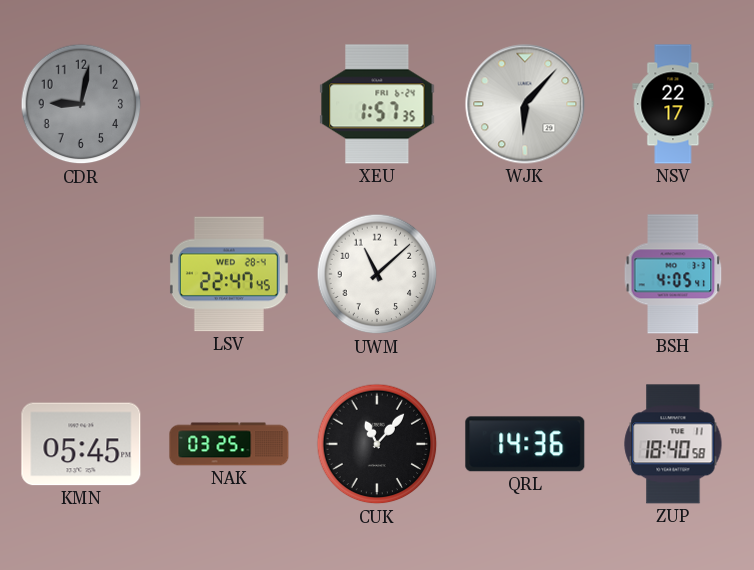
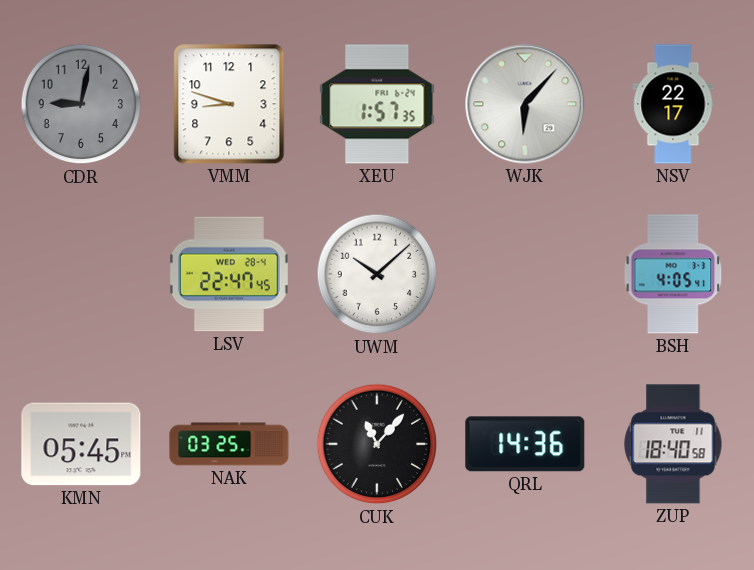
VMM: none -> 8:48 (229, 104)
UWM: 11:08 -> 10:08 (377, 274)
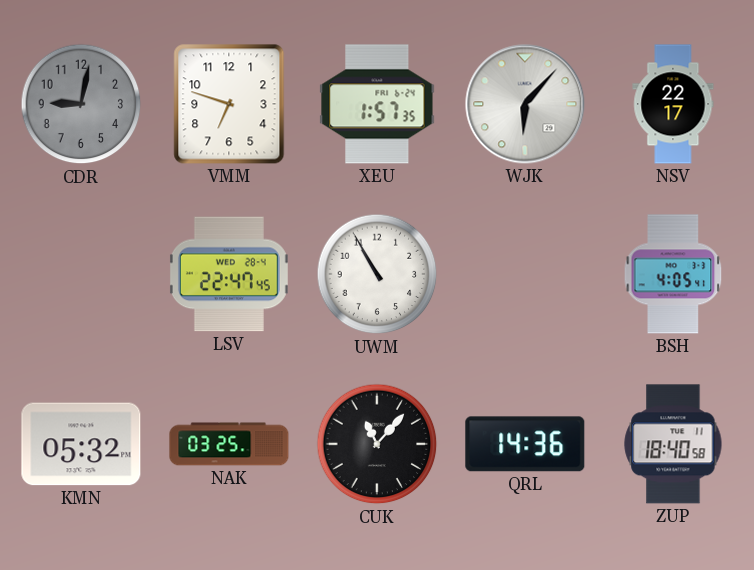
VMM: 8:48 -> 6:48 (229, 104)
UWM: 10:08 -> 10:55 (377, 274)
KMN: 05:45 -> 05:32 (81, 444)
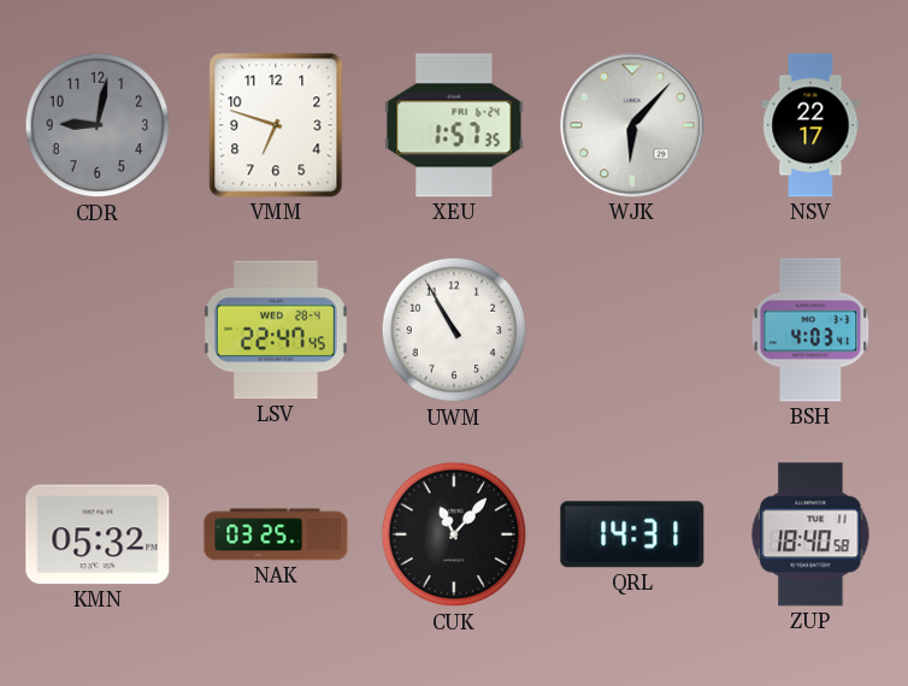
BSH: 4:05 -> 4:03 (810, 330)
QRL: 14:36 -> 14:31 (632, 534)
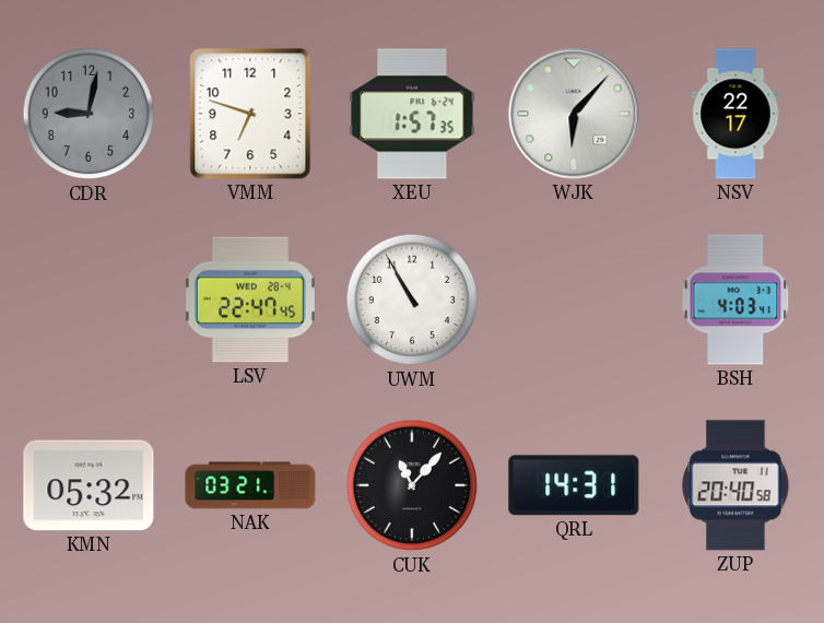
NAK: 03:25 -> 03:21 (250, 485)
ZUP: 18:40 -> 20:40 (735, 485)
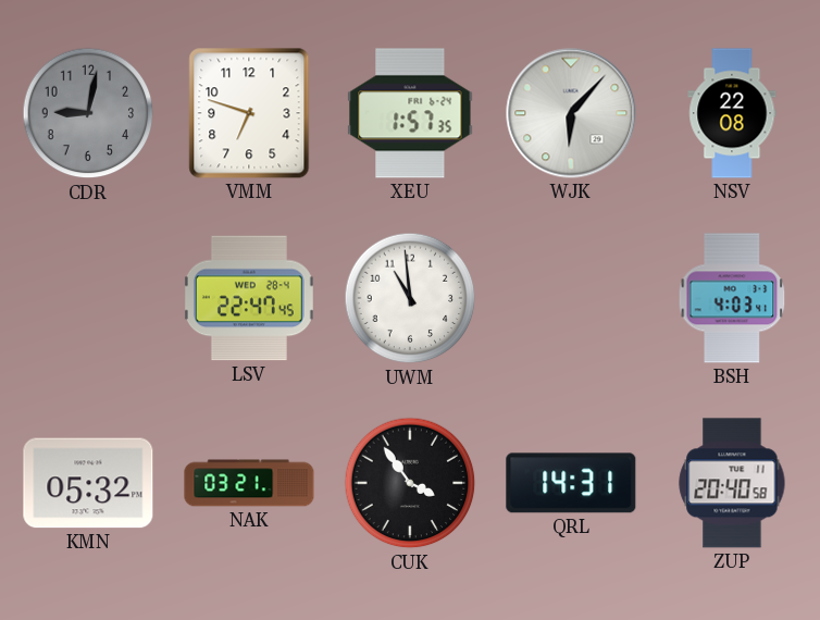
NSV: 22:17 -> 22:08 (732, 113)
UWM: 10:55 -> 10:59 (410, 298)
CUK: 11:07 -> 3:54 (410, 483)
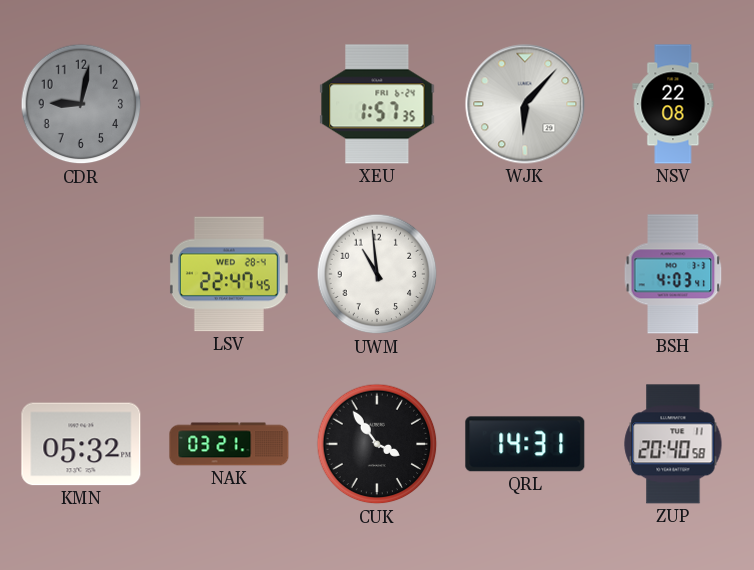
VMM: 6:48 -> none (249, 113)
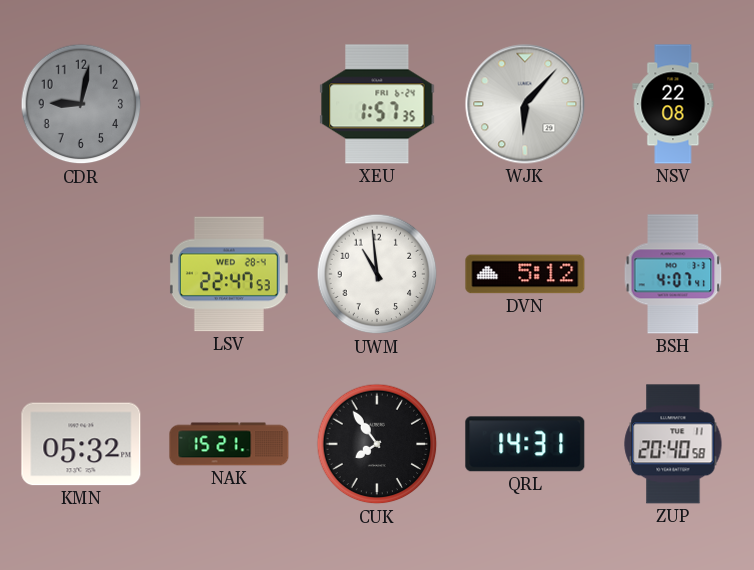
LSV: 22:47:45 -> 22:47:53 (229, 274)
DVN: none -> 5:12 (525, 274)
BSH: 4:03 -> 4:07 (673, 274)
NAK: 03:21 -> 15:21 (229, 444)
CUK: 3:54 -> 7:54 (377, 444)
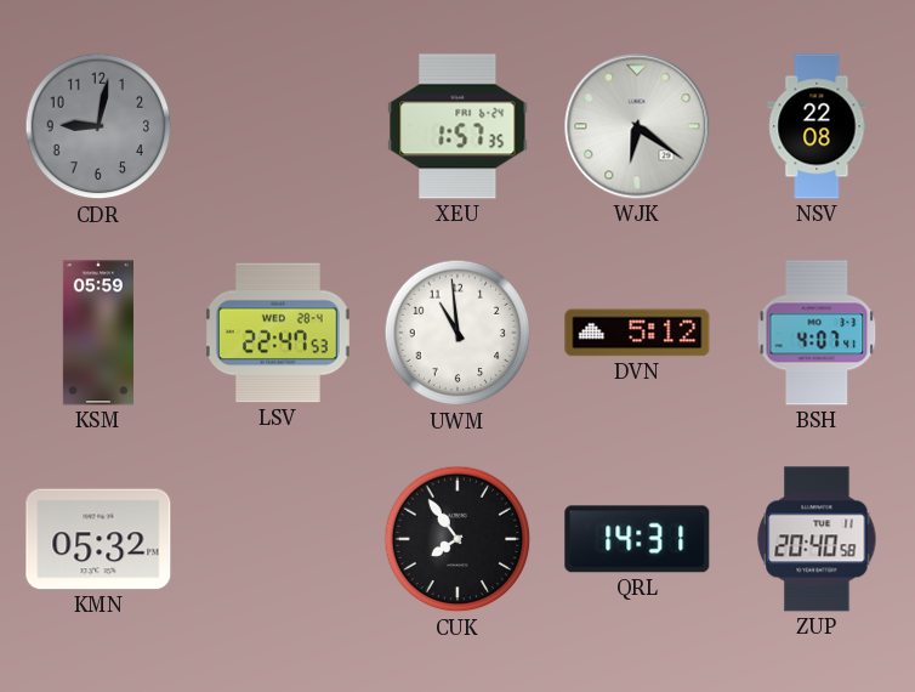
WJK: 6:07 -> 6:21 (637, 126)
KSM: none -> 05:59 (98, 333)
NAK: 15:21 -> none (229, 444)
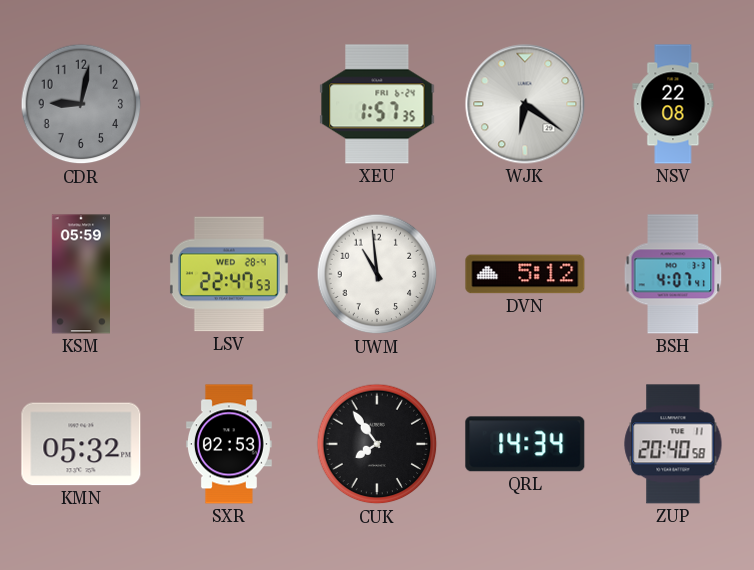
SXR: none -> 02:53 (229, 444)
QRL: 14:31 -> 14:34 (525, 444)
